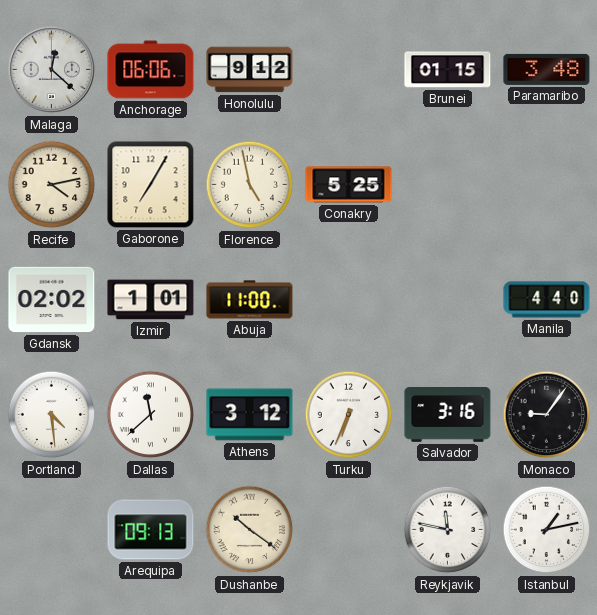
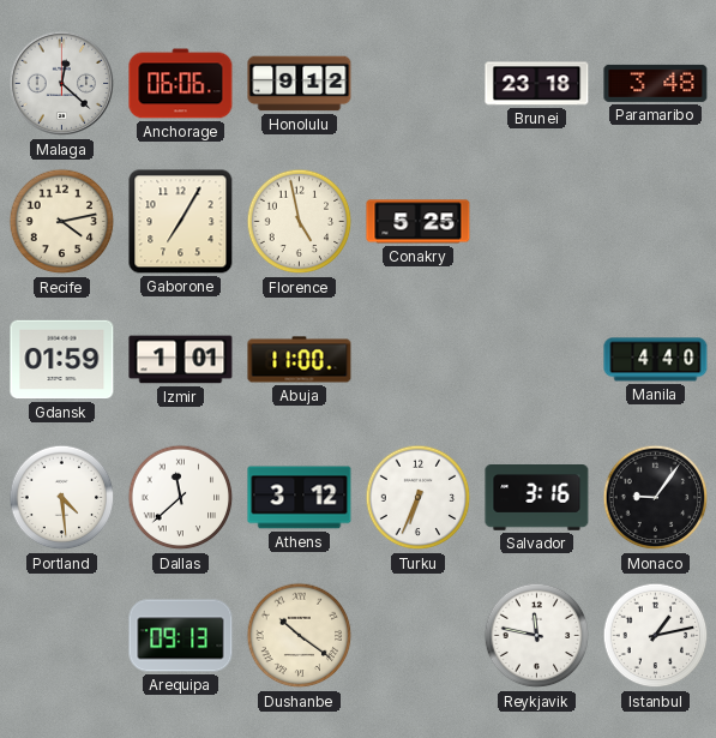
Brunei: 01:15 -> 23:18 (537, 84)
Gdansk: 02:02 -> 01:59 (62, 360)
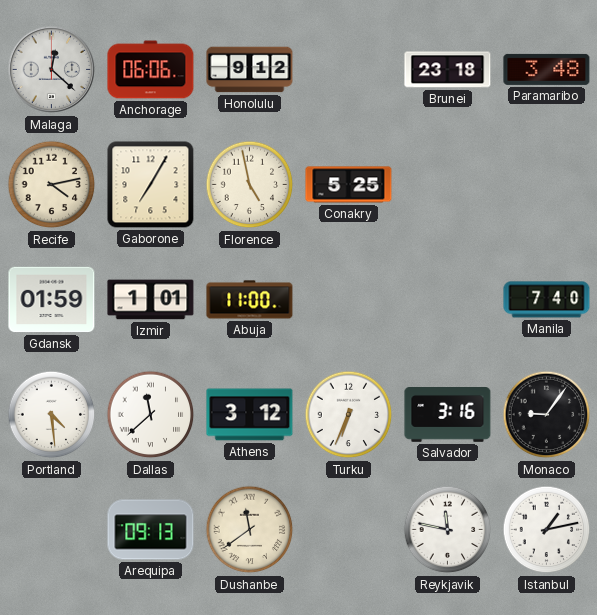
Manila: 4:40 -> 7:40 (547, 300)
Dushanbe: 10:21 -> 11:39 (250, 530)
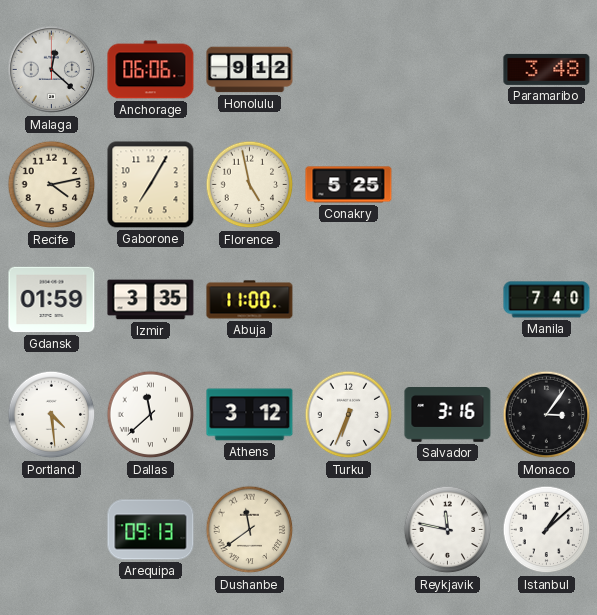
Brunei: 23:18 -> none (448, 70)
Izmir: 1:01 -> 3:35 (151, 300)
Monaco: 9:06 -> 3:06 (547, 415)
Istanbul: 1:13 -> 1:08 (547, 530)
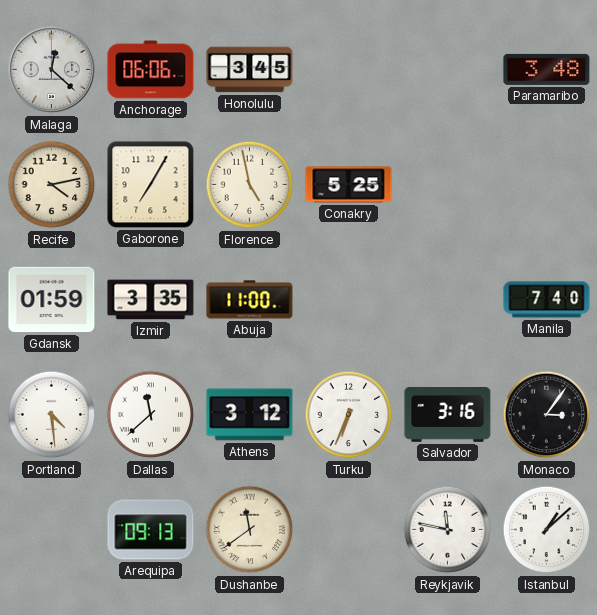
Honolulu: 9:12 -> 3:45 (250, 70)
